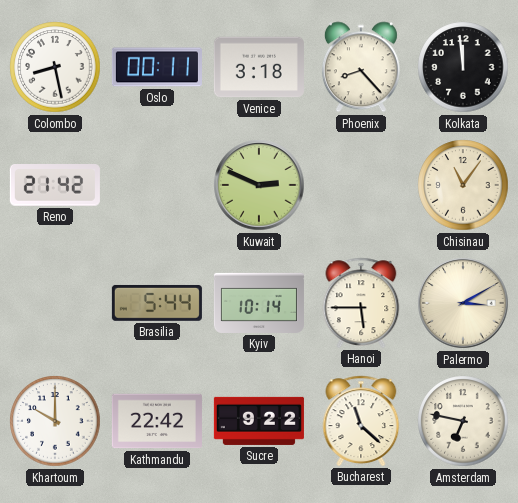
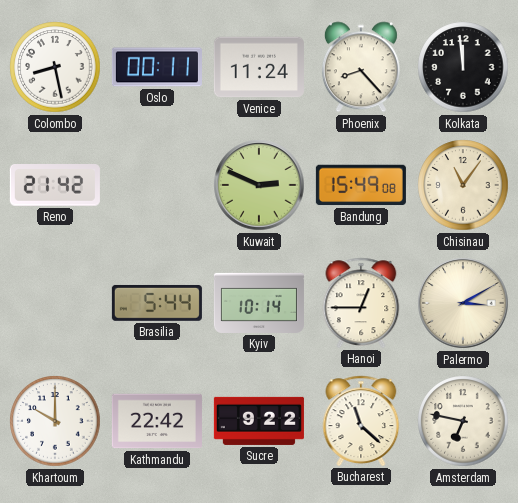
Venice: 3:18 -> 11:24 (259, 67)
Bandung: none -> 15:49 (361, 185)
Hanoi: 5:45 -> 12:45 (361, 303)
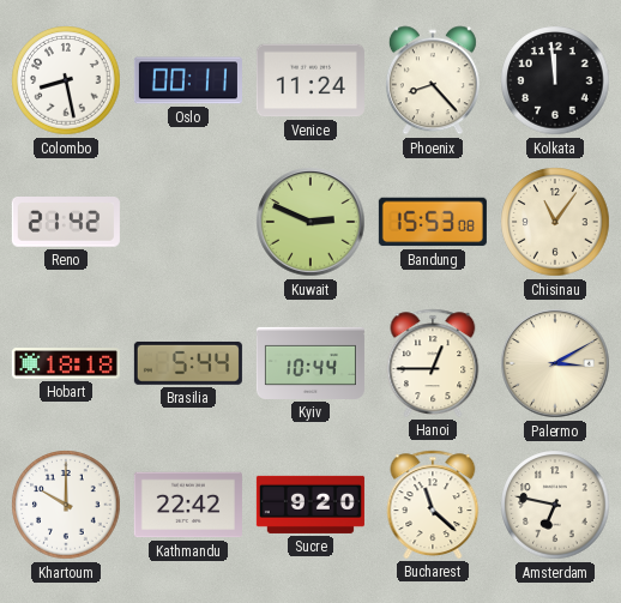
Bandung: 15:49 -> 15:53 (433, 222)
Hobart: none -> 18:18 (66, 363)
Kyiv: 10:14 -> 10:44 (310, 363)
Sucre: 9:22 -> 9:20 (310, 505)
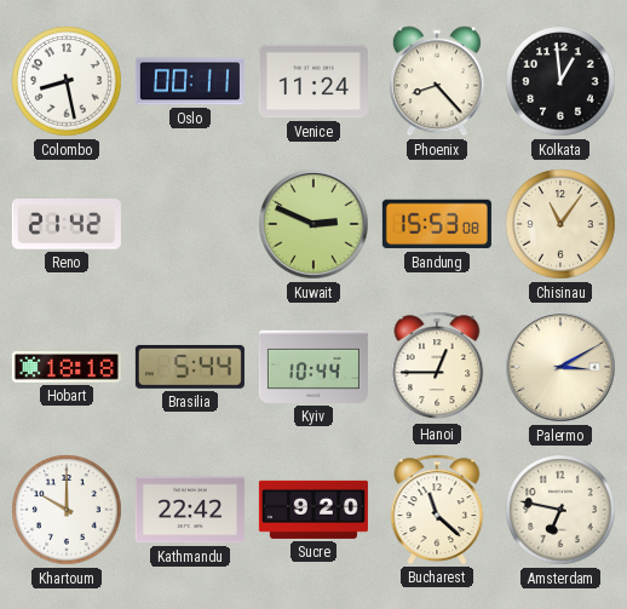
Kolkata: 11:59 -> 12:59 (560, 81)
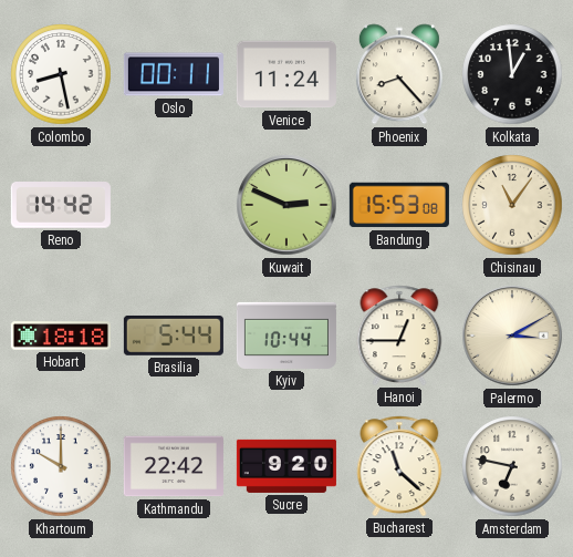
Reno: 21:42 -> 14:42 (61, 206)
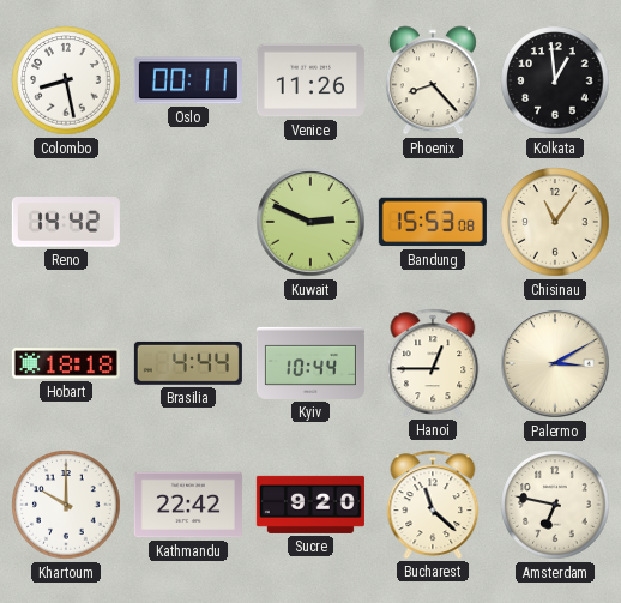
Venice: 11:24 -> 11:26 (310, 80)
Brasilia: 5:44 -> 4:44 (188, 363)
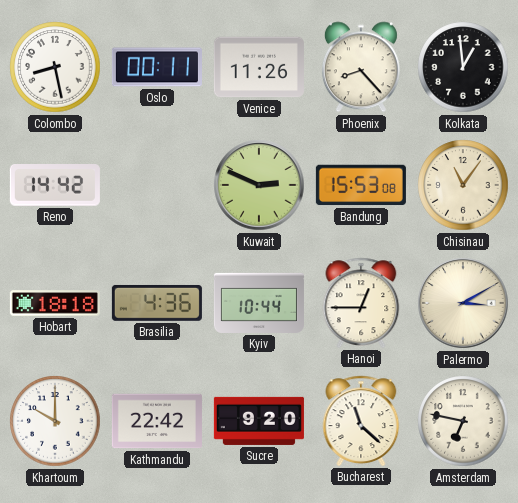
Brasilia: 4:44 -> 4:36 (157, 303)
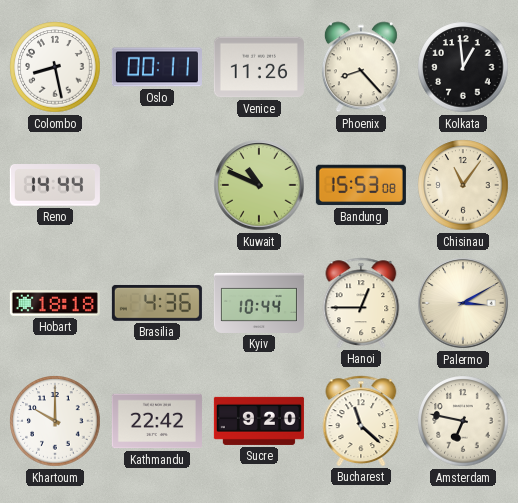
Reno: 14:42 -> 14:44 (55, 186)
Kuwait: 2:49 -> 10:49 (259, 185)
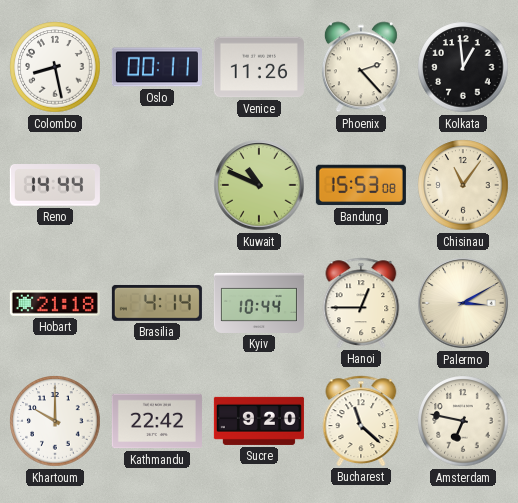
Phoenix: 8:23 -> 2:23 (361, 67)
Hobart: 18:18 -> 21:18 (55, 303)
Brasilia: 4:36 -> 4:14 (157, 303)
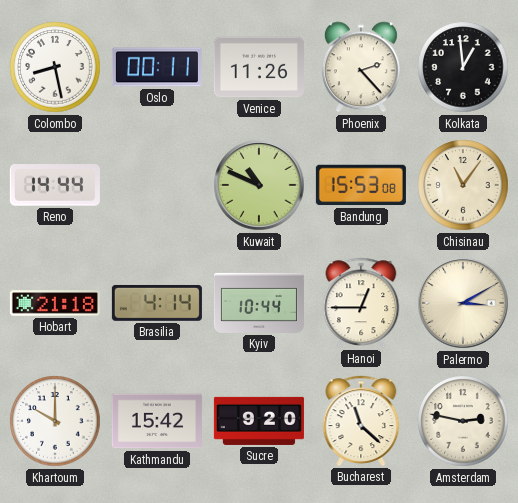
Kathmandu: 22:42 -> 15:42 (157, 421)
Amsterdam: 6:47 -> 2:47 (463, 421)
